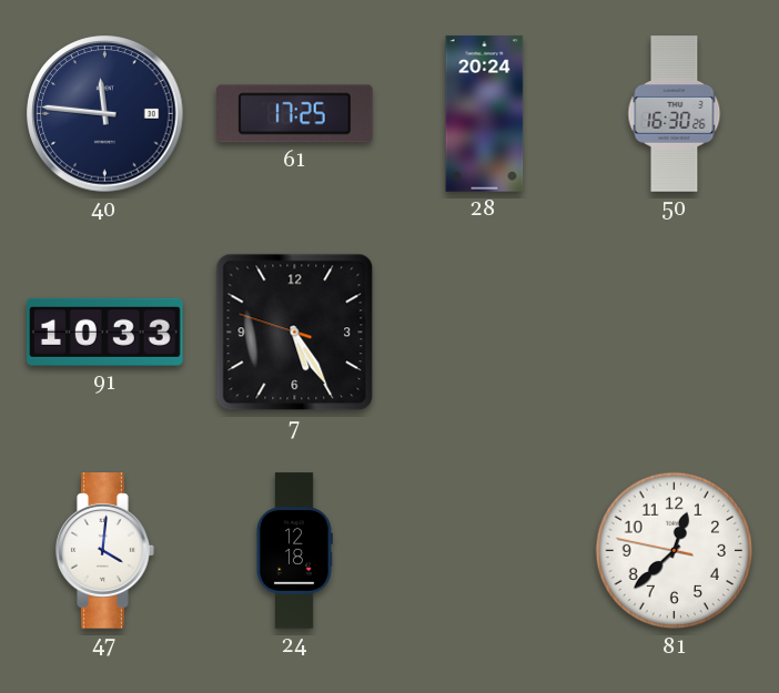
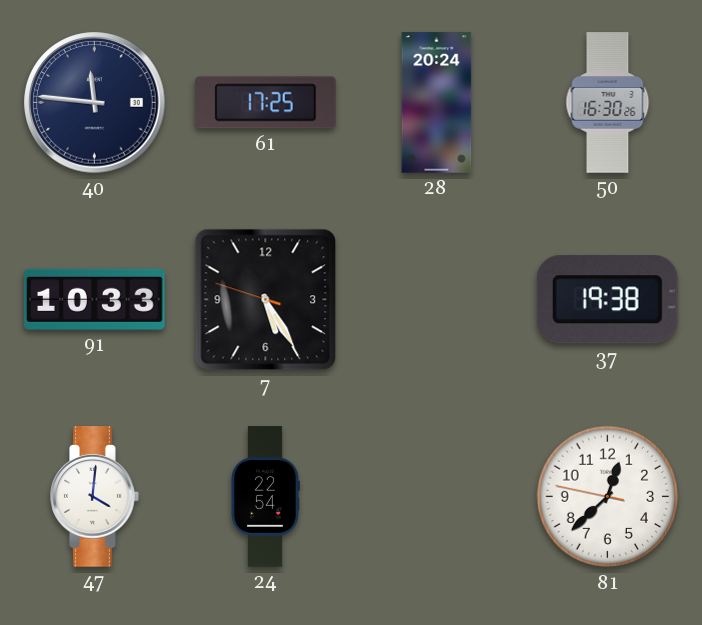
37: none -> 19:38 (607, 300)
24: 12:18 -> 22:54 (265, 497)
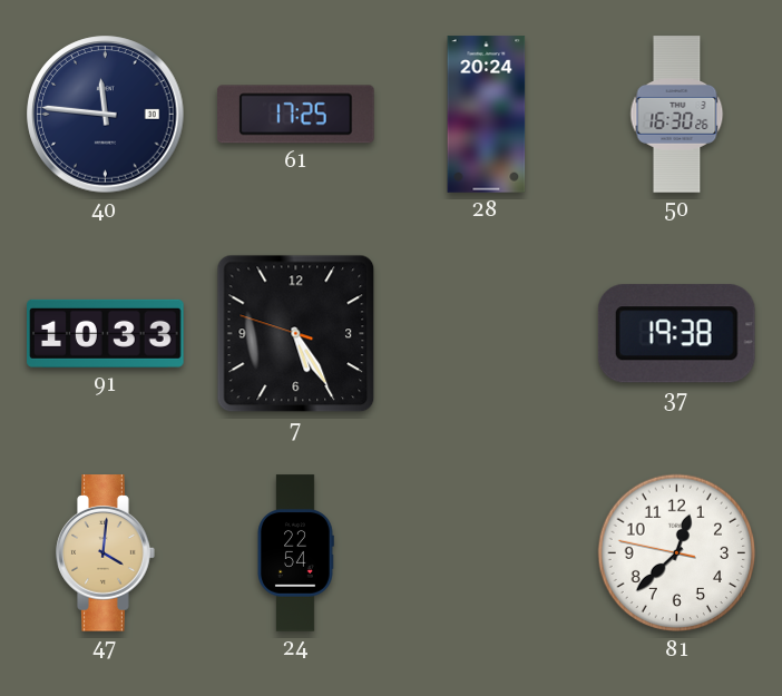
47 dial: white -> champagne (106, 553)
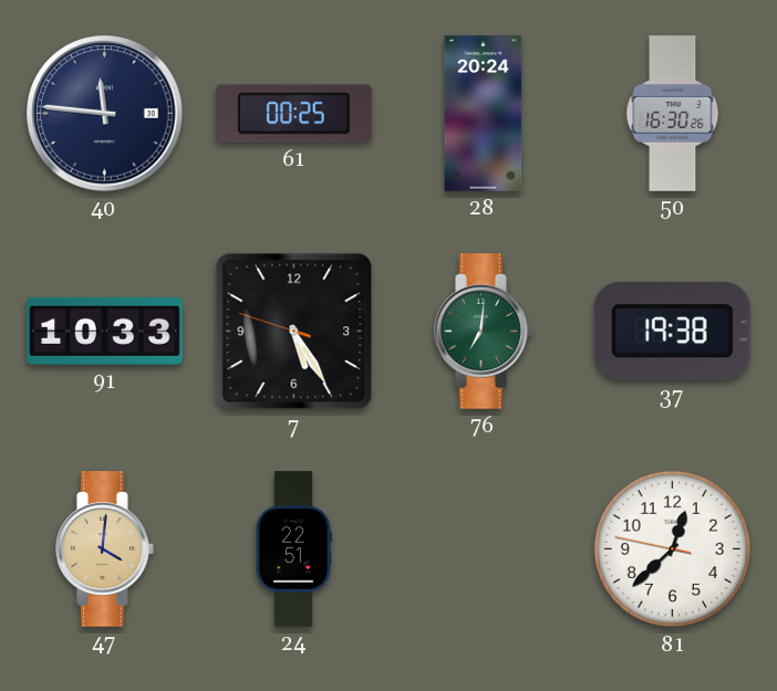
61: 17:25 -> 00:25 (294, 114)
76: none -> 7:01 (484, 332)
24: 22:54 -> 22:51 (293, 549)
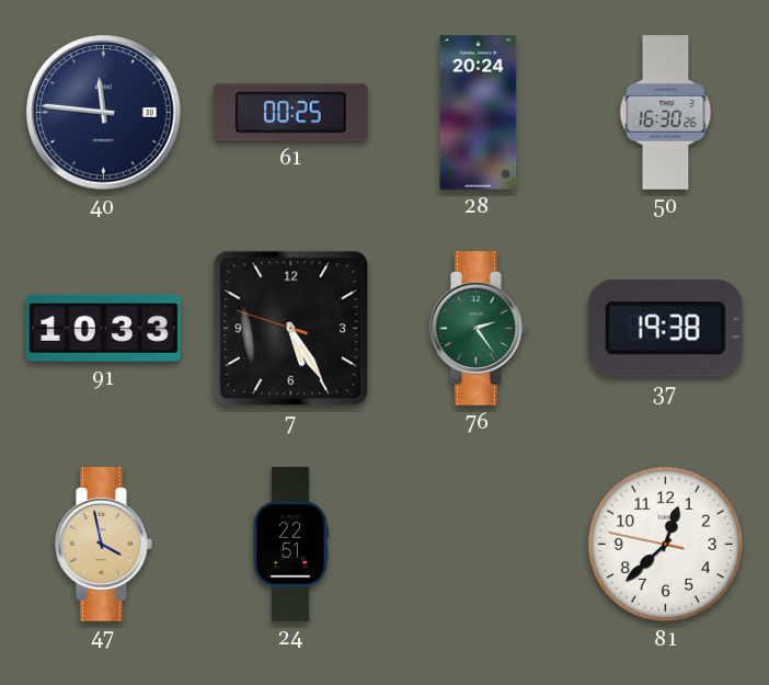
76: 7:01 -> 2:24 (479, 329)
47: 4:01 -> 3:58 (104, 545)
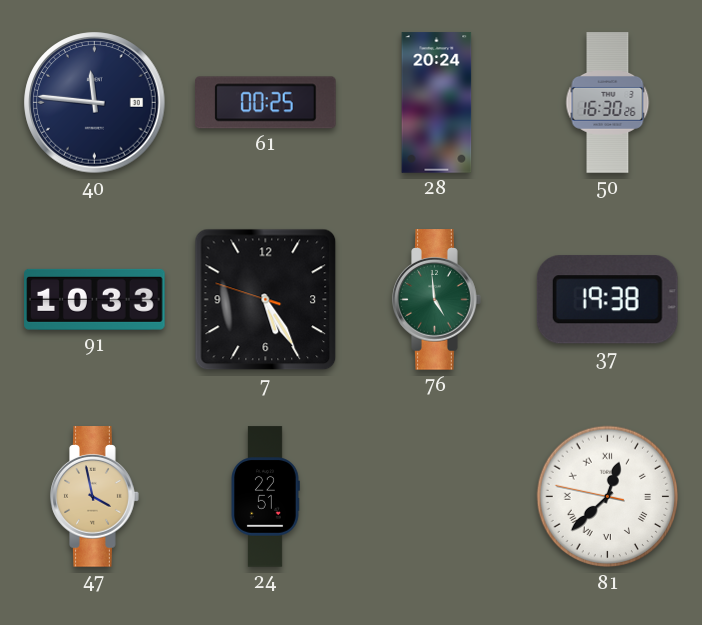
76: 2:24 -> 4:59 (437, 300)
81 numerals: Arabic -> Roman (608, 497)
